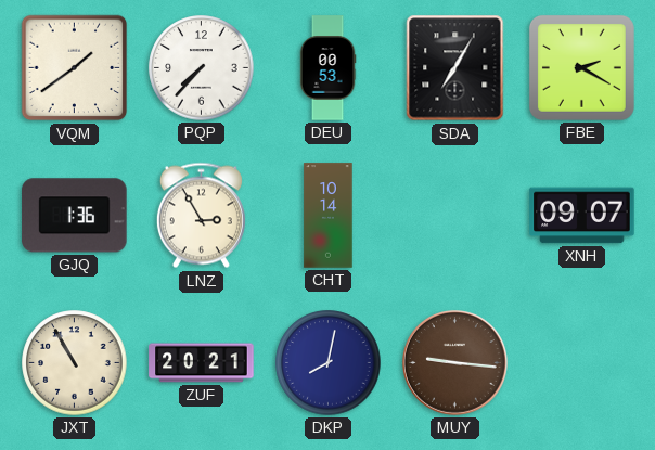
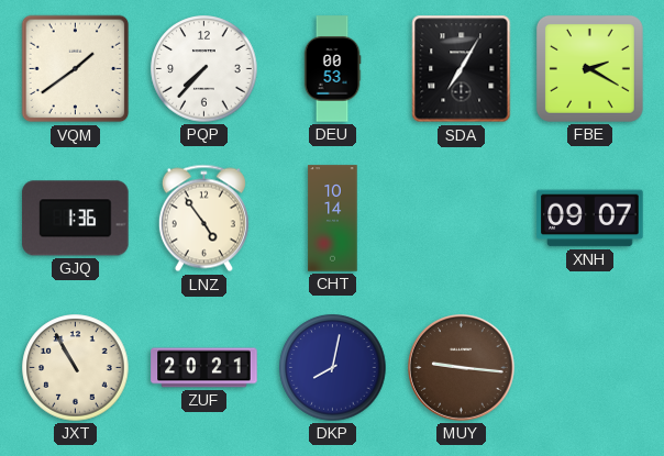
LNZ: 2:55 -> 4:54 (203, 219)
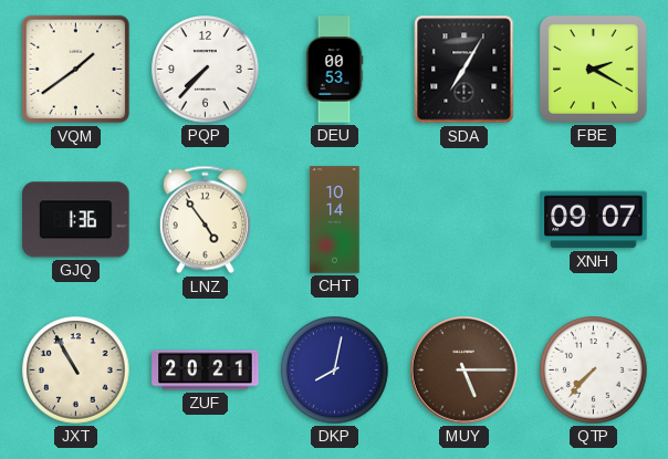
MUY: 9:16 -> 5:15 (465, 371)
QTP: none -> 7:37 (594, 371)
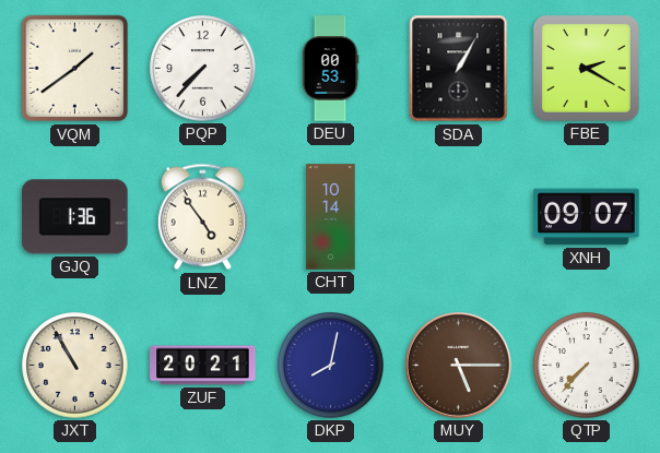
SDA: 7:05 -> 1:05 (459, 69)
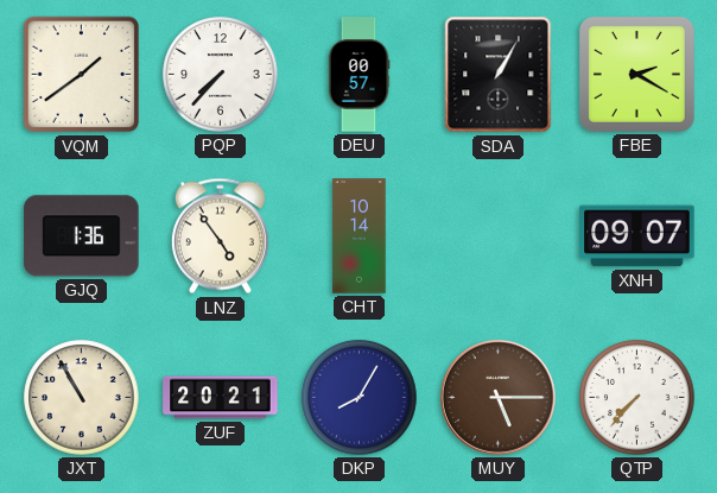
DEU: 00:53 -> 00:57 (358, 75)
DKP: 8:02 -> 8:05 (360, 398)
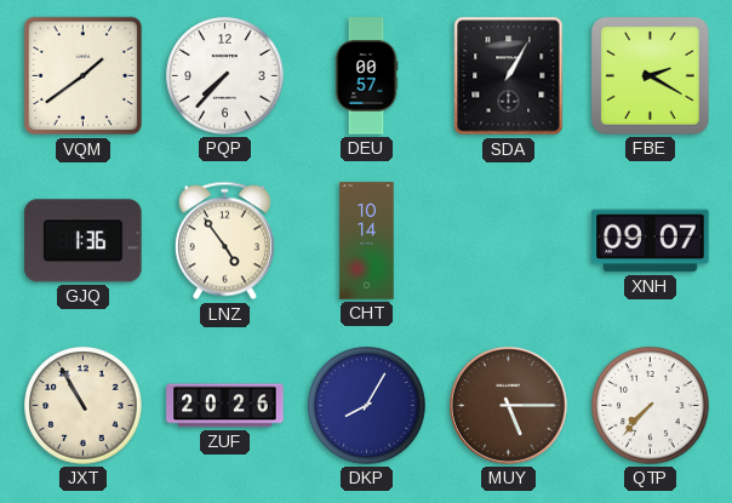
ZUF: 20:21 -> 20:26 (225, 406)
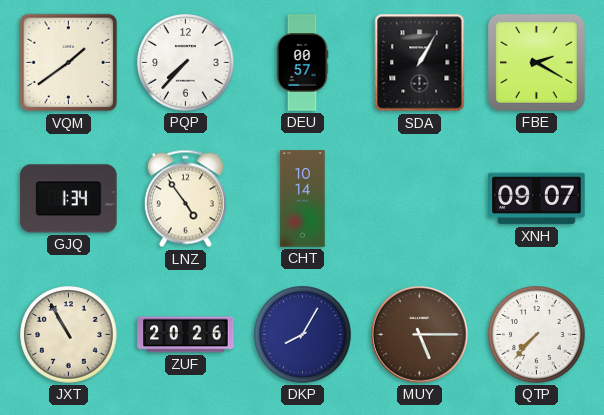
GJQ: 1:36 -> 1:34 (69, 199)
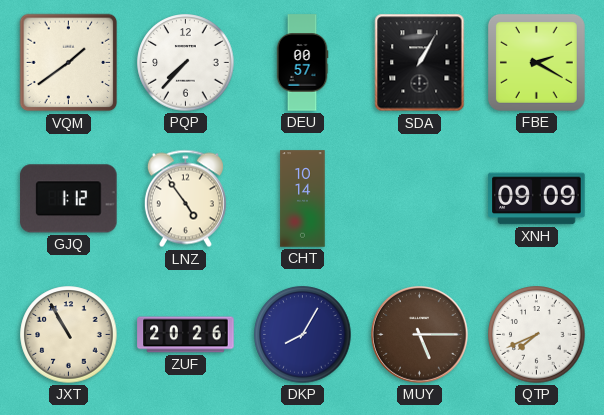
GJQ: 1:34 -> 1:12 (69, 199)
XNH: 09:07 -> 09:09 (537, 199)
QTP: 7:37 -> 7:41 (537, 335)
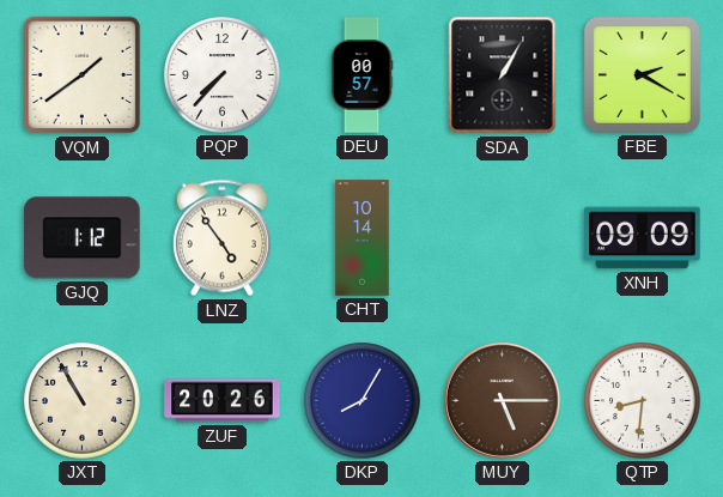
QTP: 7:41 -> 8:31 (643, 401)
